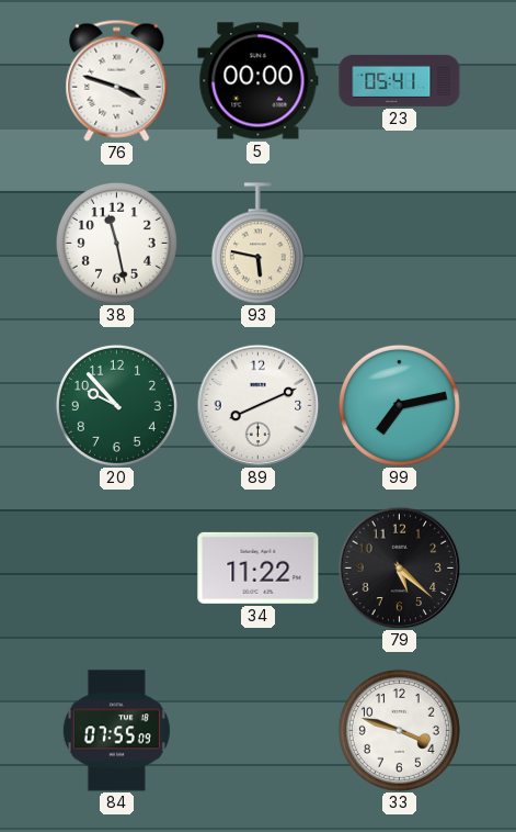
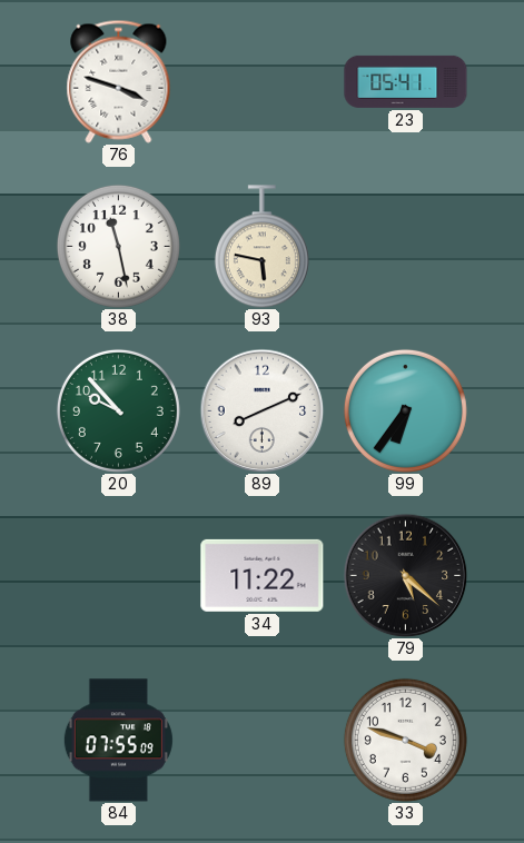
5: 00:00 -> none (259, 81)
99: 7:13 -> 6:36 (405, 410)
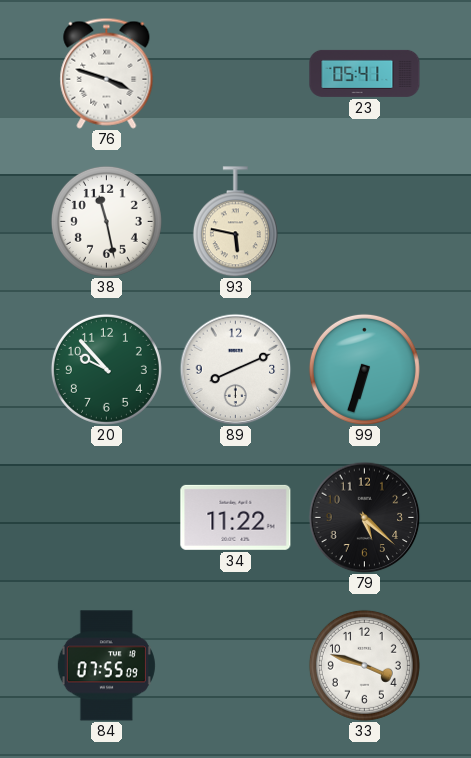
99: 6:36 -> 6:33 (364, 369)
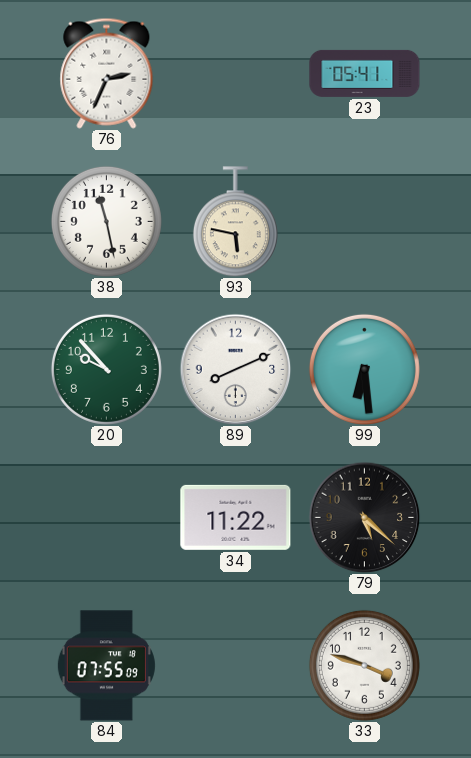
76: 3:48 -> 2:34 (107, 73)
99: 6:33 -> 6:29 (364, 369)
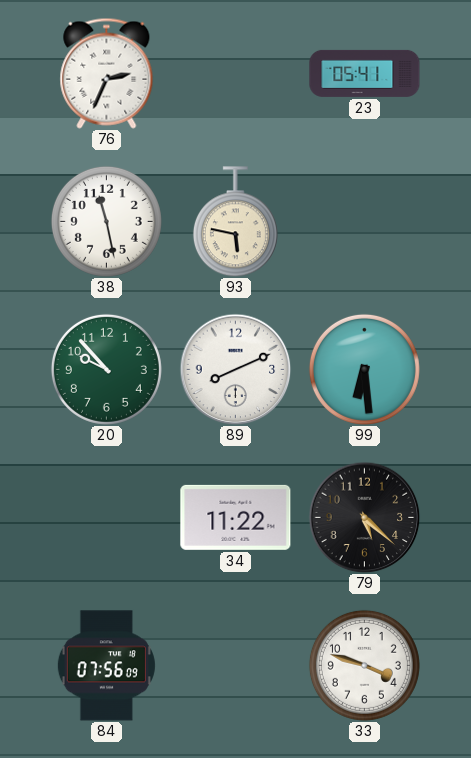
84: 07:55 -> 07:56 (106, 666)
